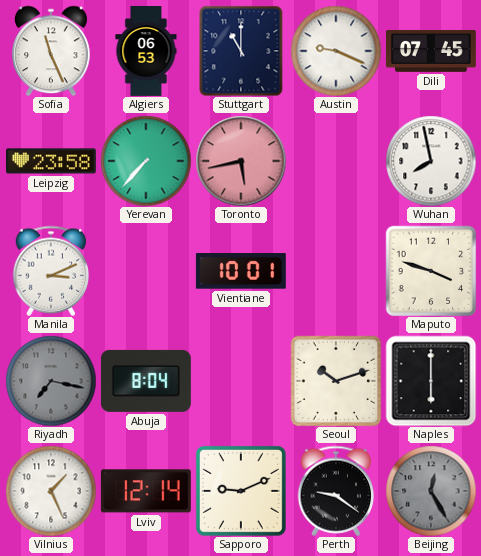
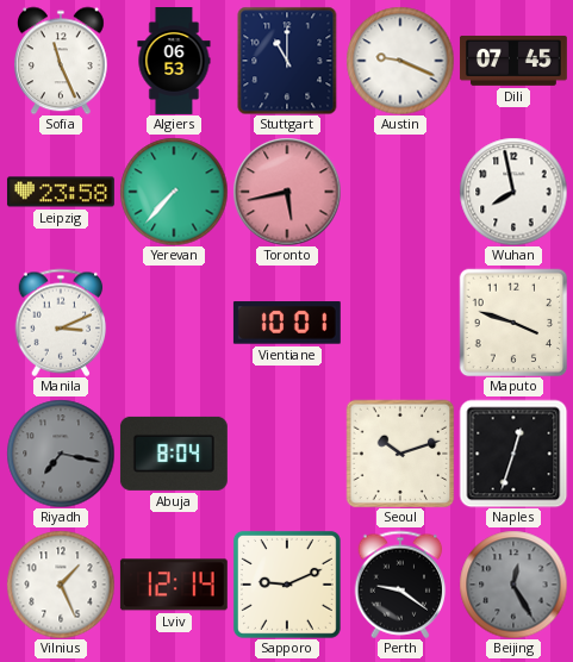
Naples: 6:00 -> 12:33 (513, 454)
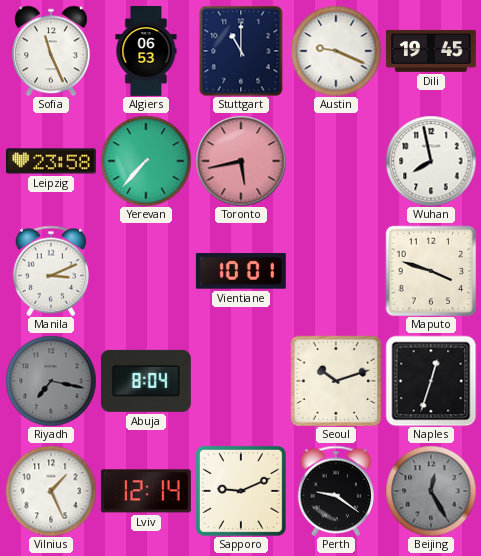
Dili: 07:45 -> 19:45 (431, 51)
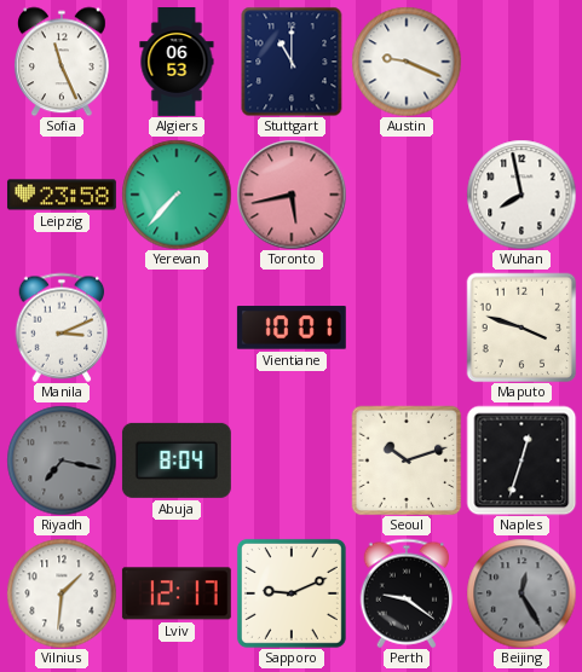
Dili: 19:45 -> none (431, 51)
Vilnius: 1:26 -> 1:31 (62, 593)
Lviv: 12:14 -> 12:17 (177, 593)
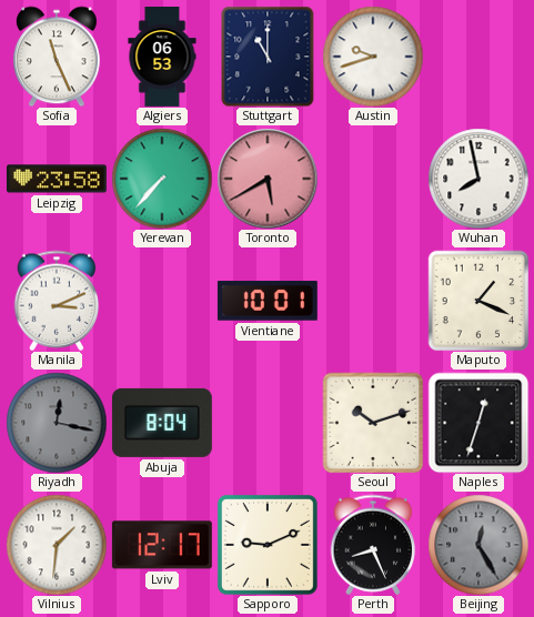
Austin: 9:19 -> 9:42 (373, 57)
Toronto: 5:43 -> 5:40 (268, 179)
Maputo: 3:48 -> 1:19 (478, 301)
Riyadh: 7:17 -> 12:17 (57, 423)
Perth: 9:21 -> 8:26 (373, 545)
